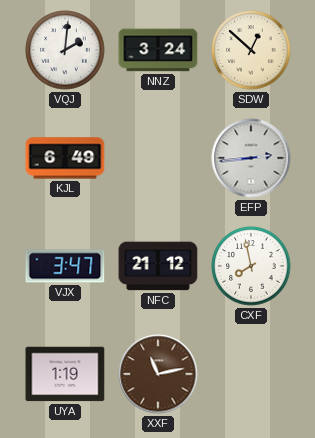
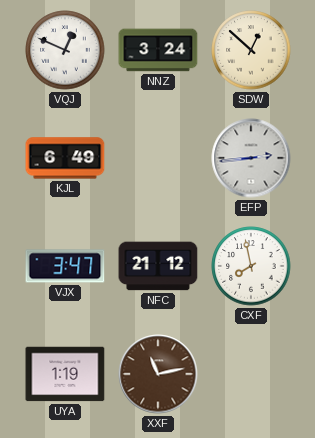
VQJ: 2:01 -> 12:49 (65, 50)
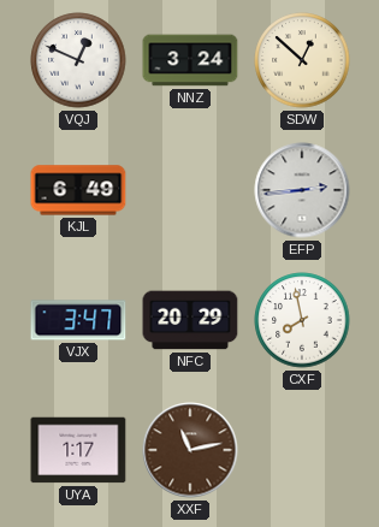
NFC: 21:12 -> 20:29 (190, 320)
UYA: 1:19 -> 1:17 (78, 450)
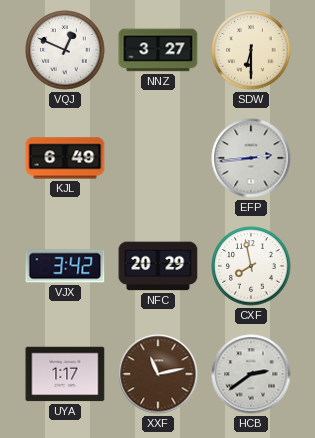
NNZ: 3:24 -> 3:27 (158, 50)
SDW: 12:52 -> 6:30 (251, 50)
VJX: 3:47 -> 3:42 (65, 266)
HCB: none -> 2:39 (251, 374)
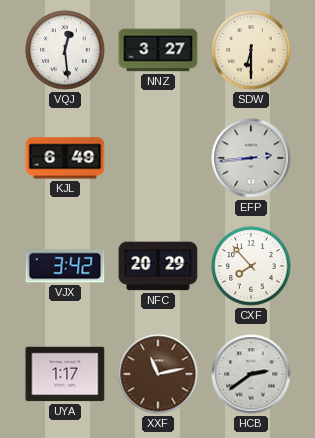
VQJ: 12:49 -> 12:29 (65, 50)
CXF: 7:58 -> 7:53 (251, 266)
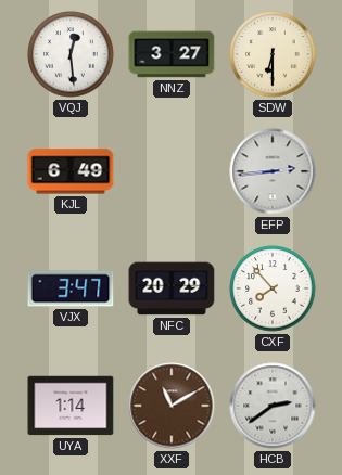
VJX: 3:42 -> 3:47 (71, 288)
UYA: 1:17 -> 1:14 (71, 406)
XXF: 11:13 -> 11:10 (172, 406)
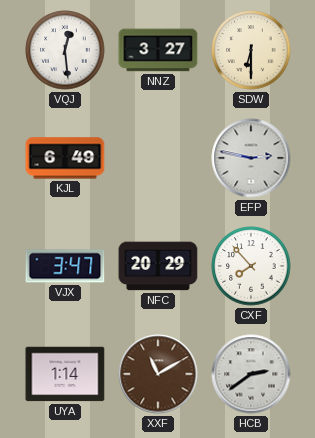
EFP: 2:44 -> 2:47 (251, 158)
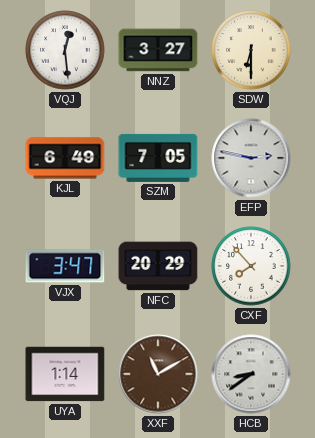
SZM: none -> 7:05 (158, 158)
HCB: 2:39 -> 8:39 (251, 374)
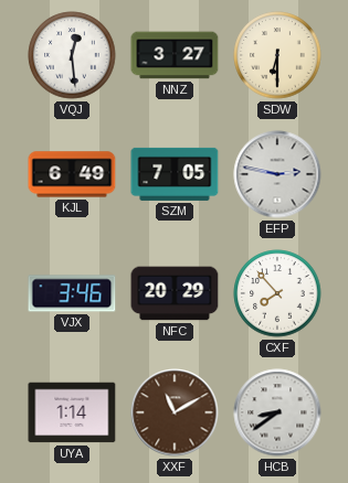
VJX: 3:47 -> 3:46 (72, 293)
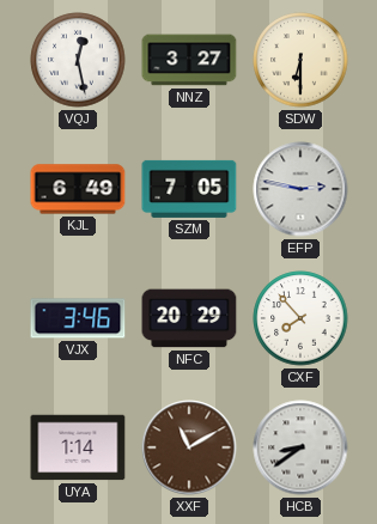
VQJ: 12:29 -> 12:28 (78, 60)
